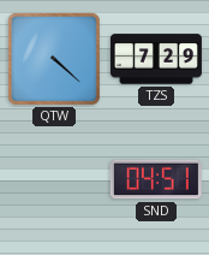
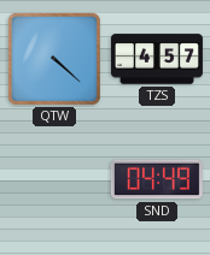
TZS: 7:29 -> 4:57 (157, 59)
SND: 04:51 -> 04:49 (157, 179)
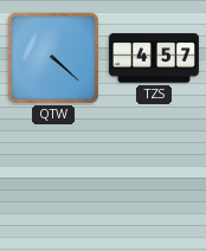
SND: 04:49 -> none (157, 179)
